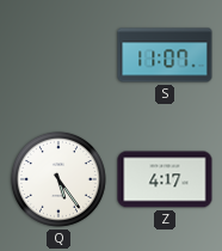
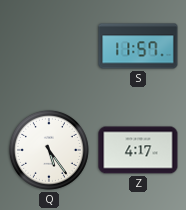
S: 11:07 -> 11:57 (138, 46)
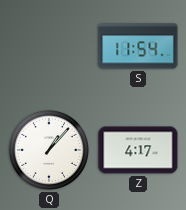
S: 11:57 -> 11:54 (138, 46)
Q: 5:24 -> 1:07 (49, 150)
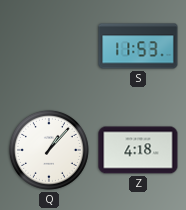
S: 11:54 -> 11:53 (138, 46)
Z: 4:17 -> 4:18 (138, 150)
